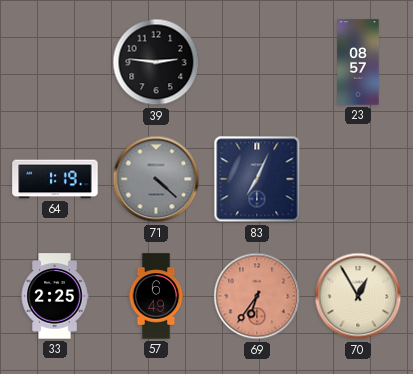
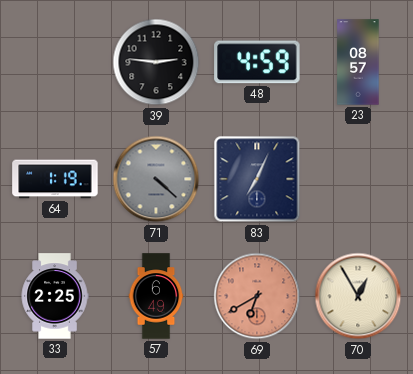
48: none -> 4:59 (257, 62)
69: 6:36 -> 6:40 (257, 296)
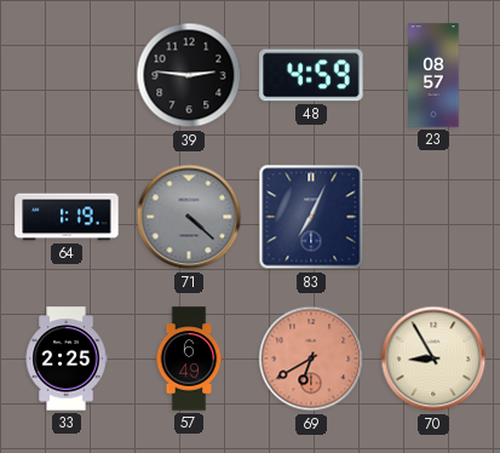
70: 12:55 -> 8:55 (433, 359)
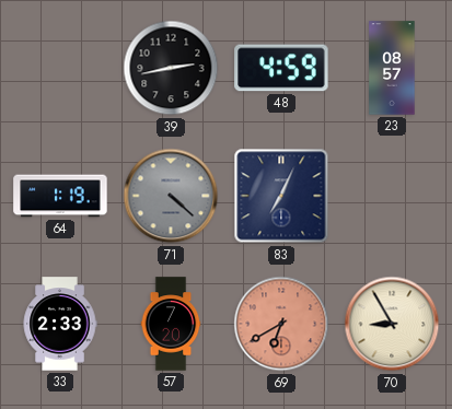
39: 2:46 -> 2:43 (171, 68)
33: 2:25 -> 2:33 (60, 324)
57: 6:49 -> 7:20 (171, 324)
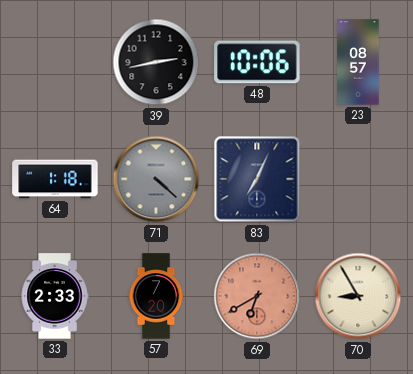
48: 4:59 -> 10:06 (257, 62)
64: 1:19 -> 1:18 (55, 179)
